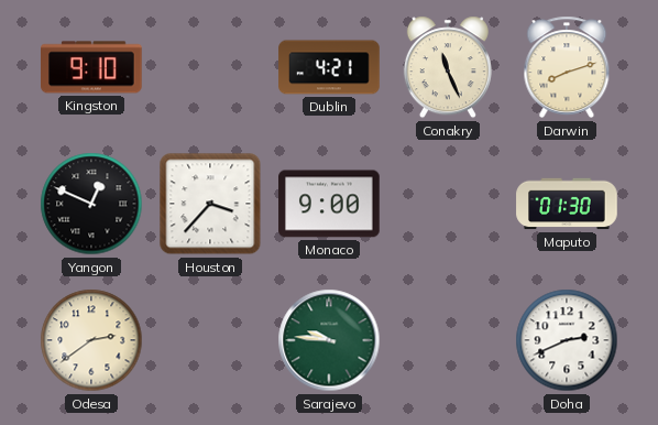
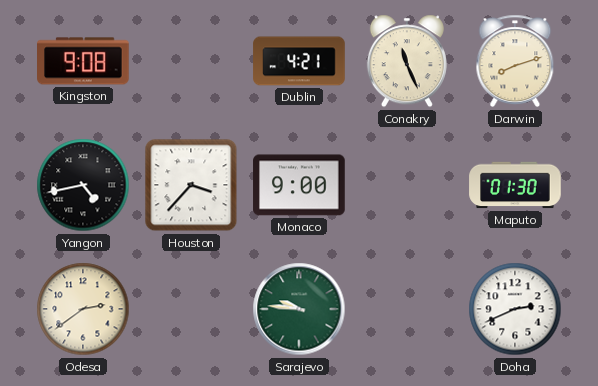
Kingston: 9:10 -> 9:08 (84, 61)
Yangon: 12:49 -> 4:43 (83, 185)
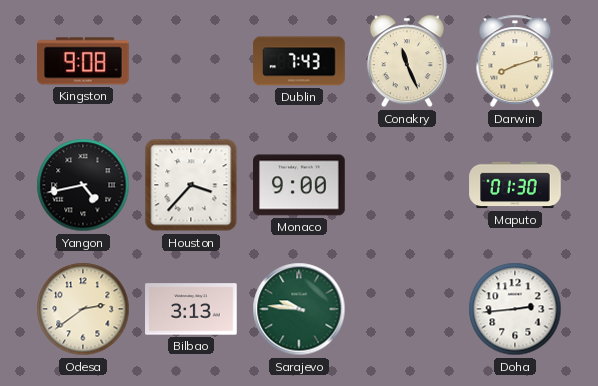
Dublin: 4:21 -> 7:43 (299, 61)
Bilbao: none -> 3:13 (191, 309)
Doha: 2:41 -> 2:44 (515, 309)
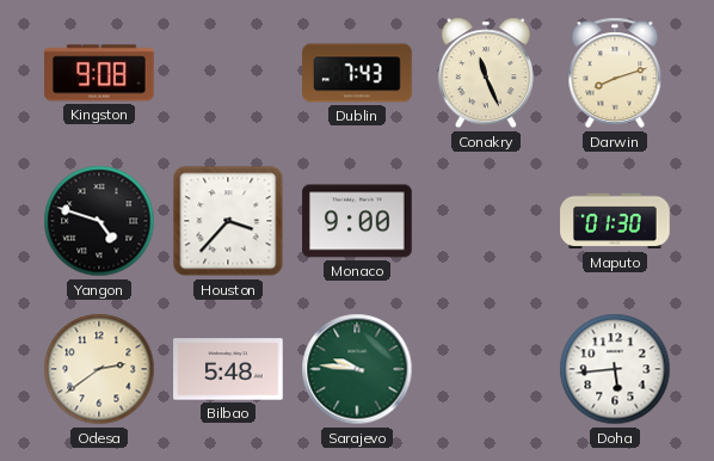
Yangon: 4:43 -> 4:48 (99, 221)
Bilbao: 3:13 -> 5:48 (228, 369)
Doha: 2:44 -> 5:44 (615, 369)
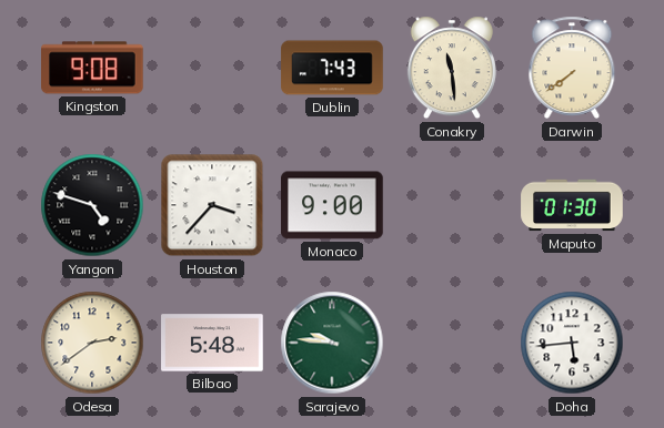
Conakry: 11:26 -> 11:29 (452, 68)
Darwin: 8:12 -> 7:39 (572, 68)
